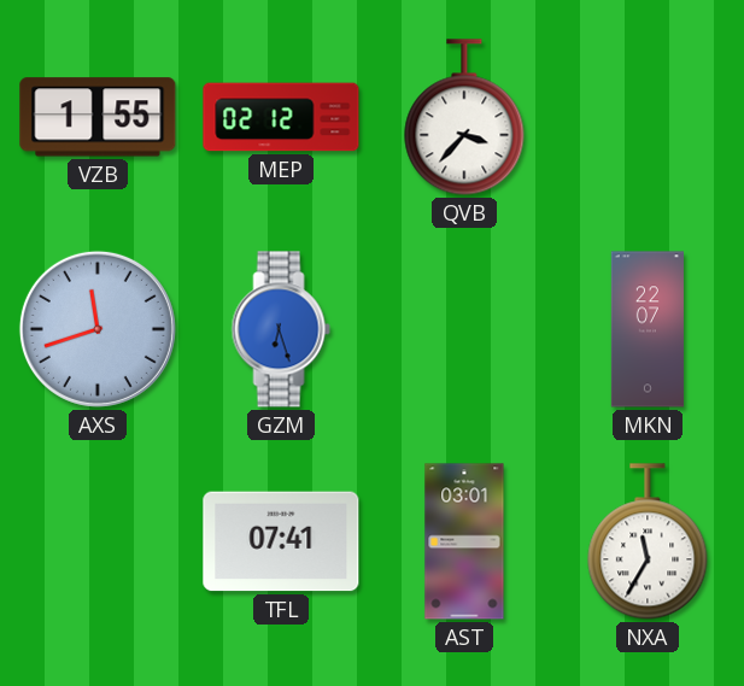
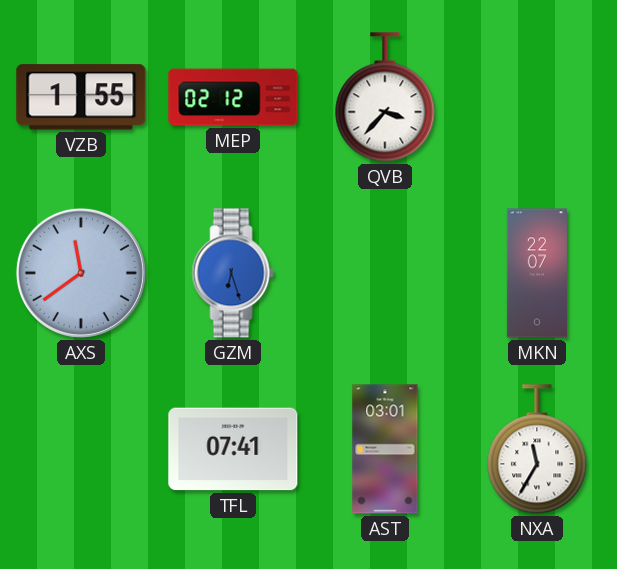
AXS: 11:42 -> 11:39 (81, 273)
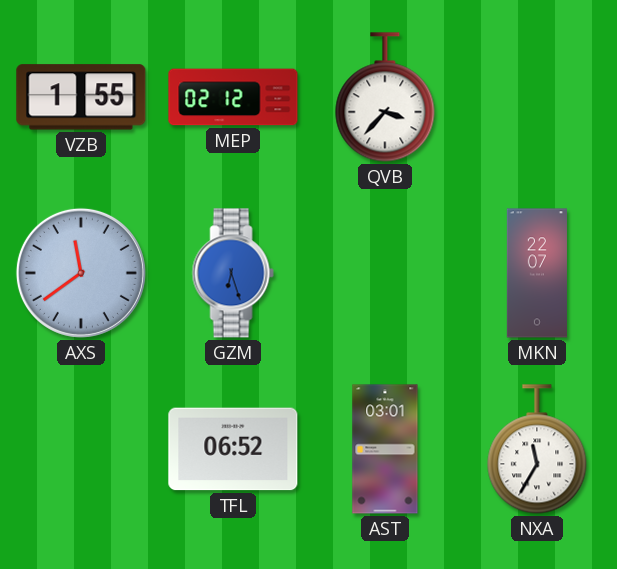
TFL: 07:41 -> 06:52 (233, 449)
